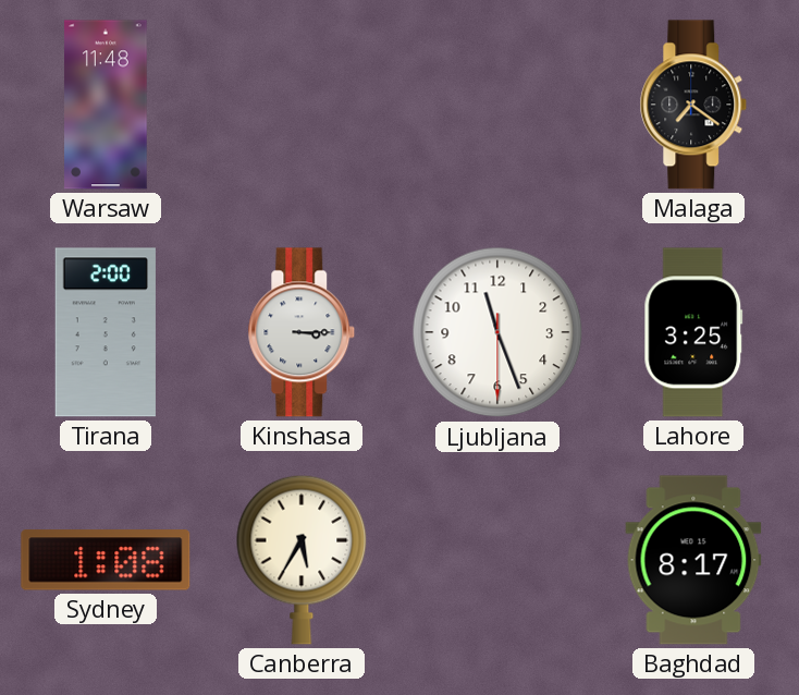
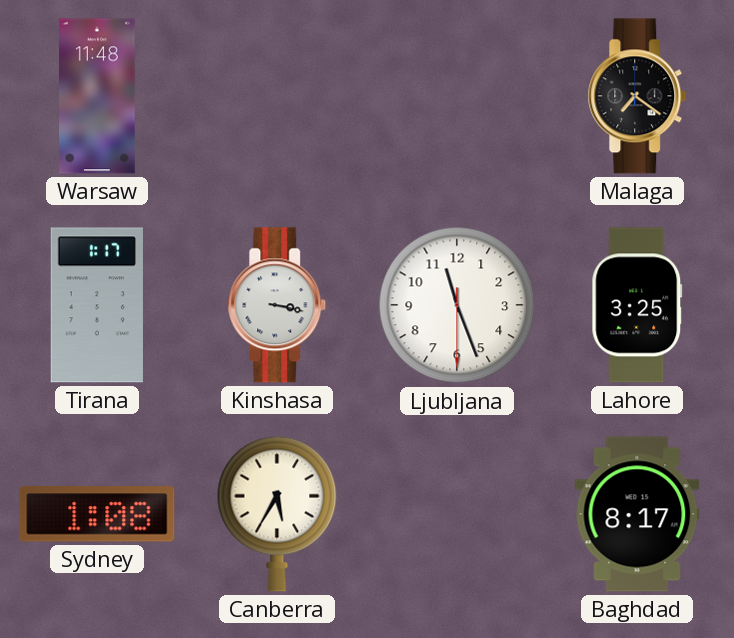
Tirana: 2:00 -> 1:17 (97, 305)
Kinshasa: 3:15 -> 3:17 (277, 305)
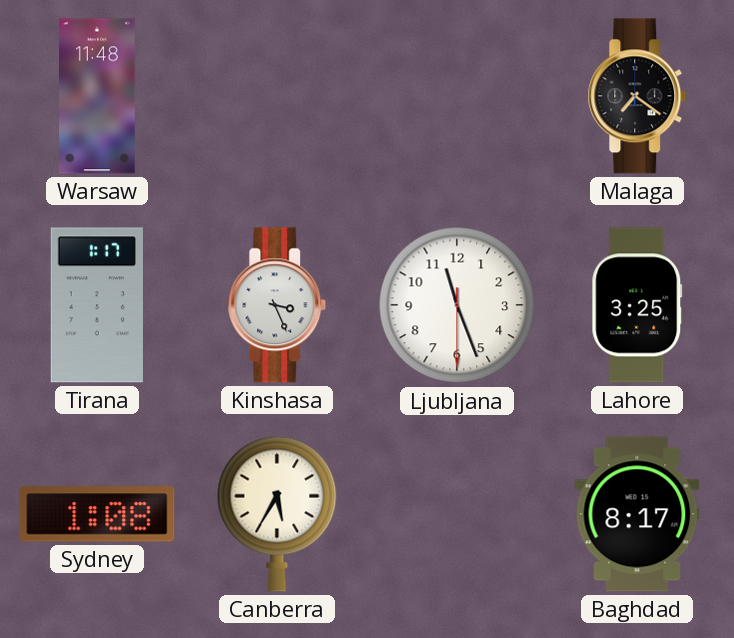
Kinshasa: 3:17 -> 3:26 (277, 305)
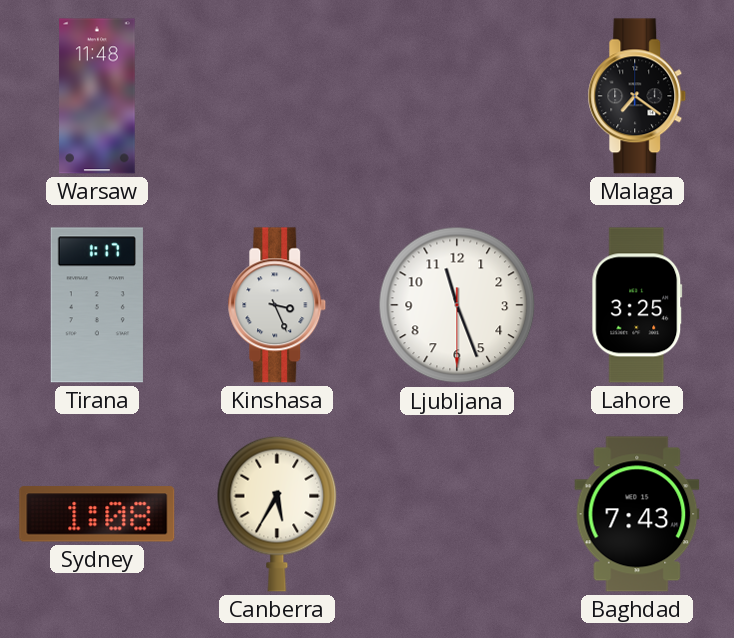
Baghdad: 8:17 -> 7:43 (637, 514)
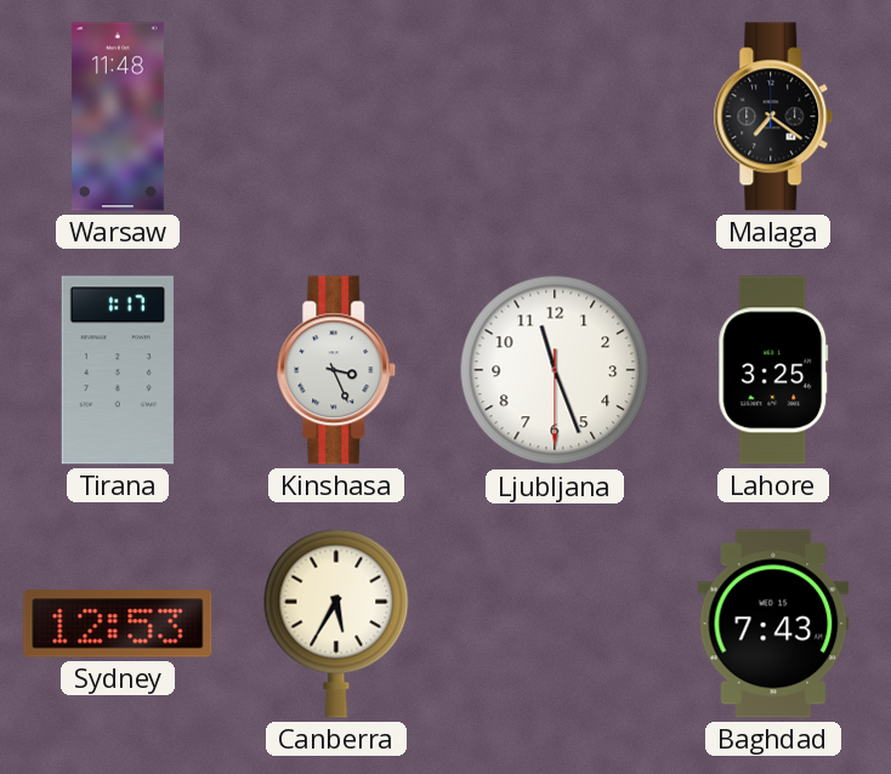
Sydney: 1:08 -> 12:53 (118, 624)
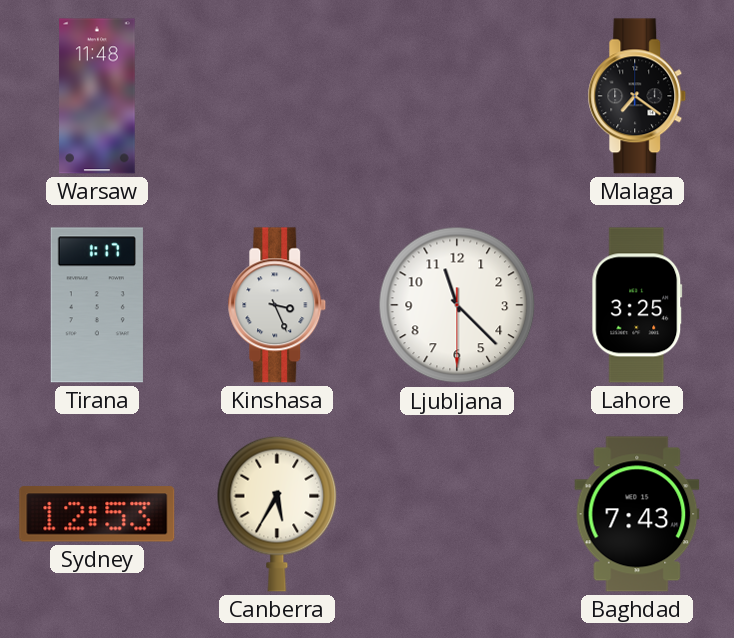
Ljubljana: 11:26 -> 11:22 (457, 305)
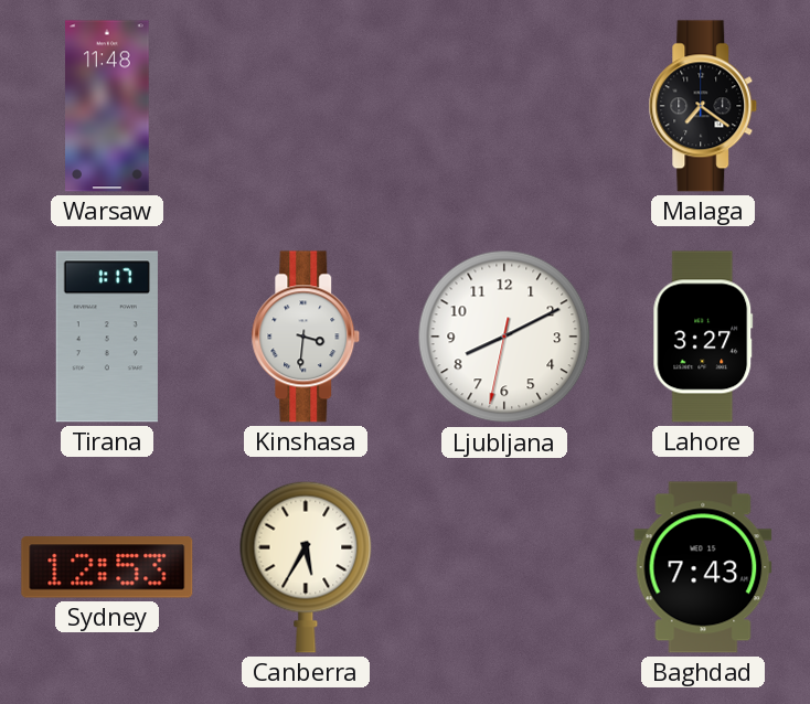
Kinshasa: 3:26 -> 3:31 (306, 337)
Ljubljana: 11:22 -> 8:10 (504, 337)
Lahore: 3:25 -> 3:27 (703, 337)
